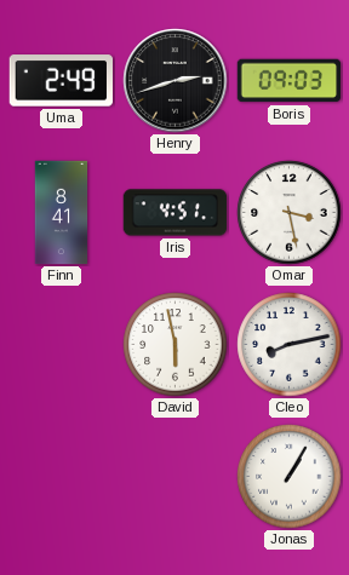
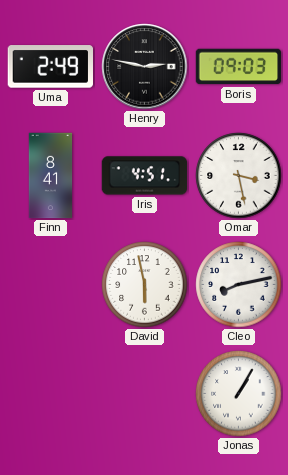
Henry: 2:42 -> 2:47 (145, 67)
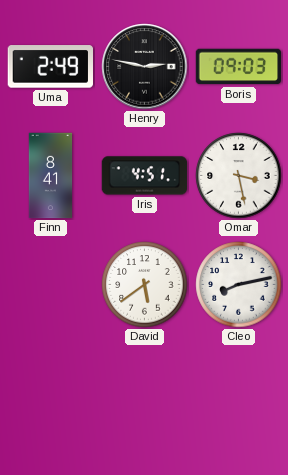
David: 5:58 -> 5:39 (145, 285)
Jonas: 1:05 -> none (239, 394)
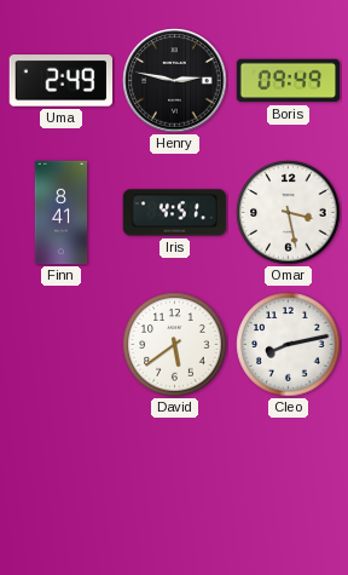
Boris: 09:03 -> 09:49 (289, 81)
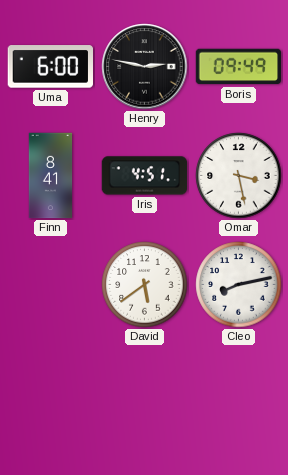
Uma: 2:49 -> 6:00 (50, 67)
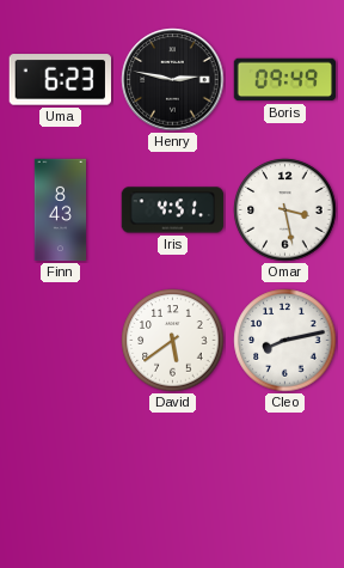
Uma: 6:00 -> 6:23 (60, 80)
Finn: 8:41 -> 8:43 (61, 210)
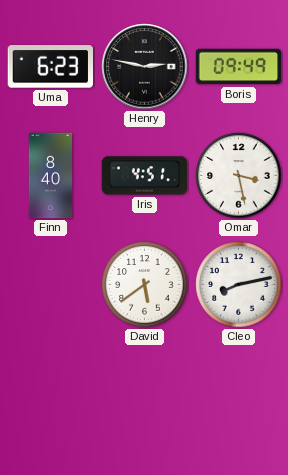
Finn: 8:43 -> 8:40 (51, 176)
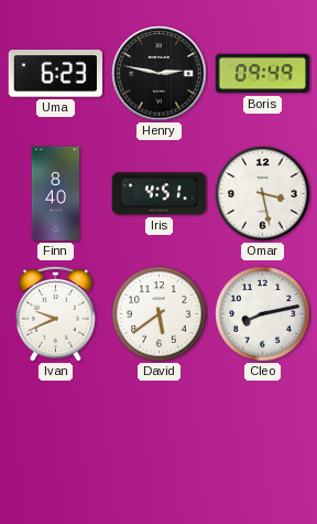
Ivan: none -> 9:41 (56, 313)
